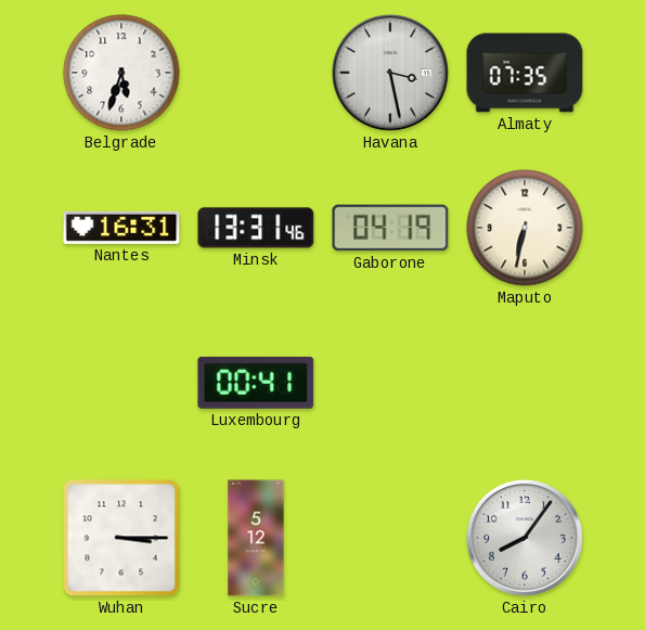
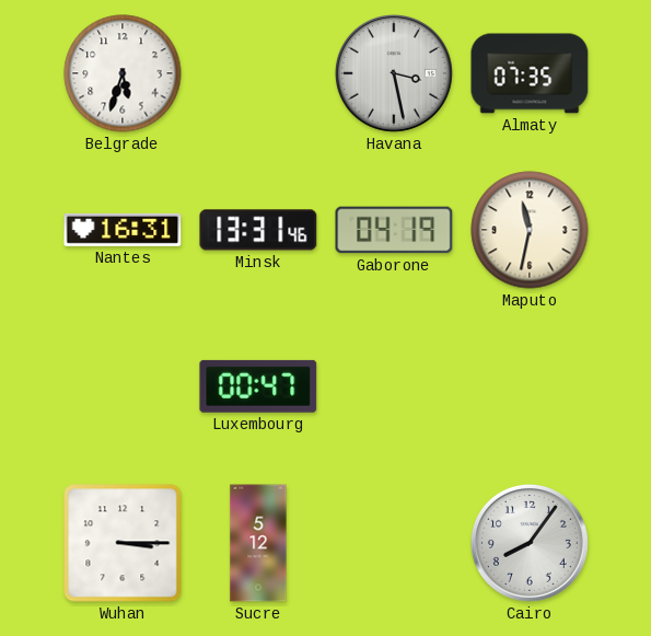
Maputo: 6:32 -> 11:32 (530, 230)
Luxembourg: 00:41 -> 00:47 (258, 386)
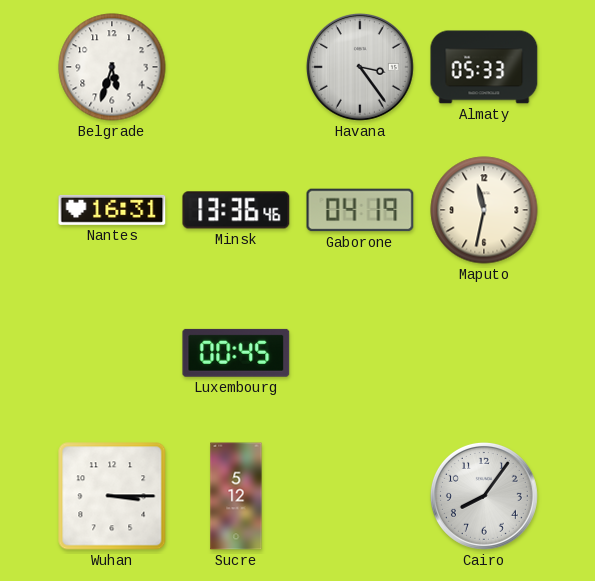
Havana: 3:28 -> 3:24 (360, 67)
Almaty: 07:35 -> 05:33 (484, 67)
Minsk: 13:31 -> 13:36 (236, 210)
Luxembourg: 00:47 -> 00:45 (236, 353)
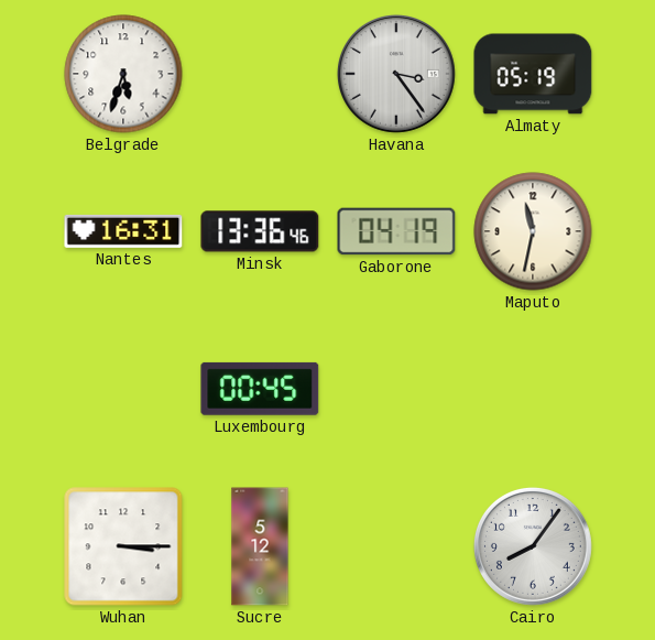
Almaty: 05:33 -> 05:19 (533, 74)
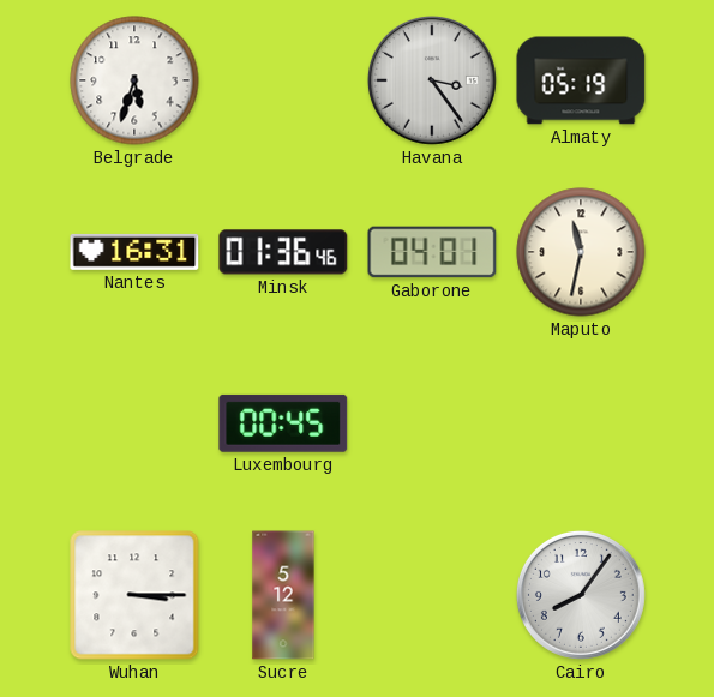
Minsk: 13:36 -> 01:36 (283, 252)
Gaborone: 04:19 -> 04:01 (432, 252)
